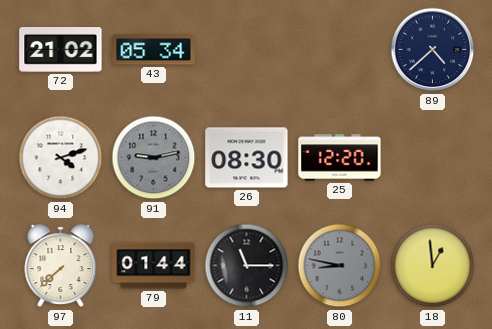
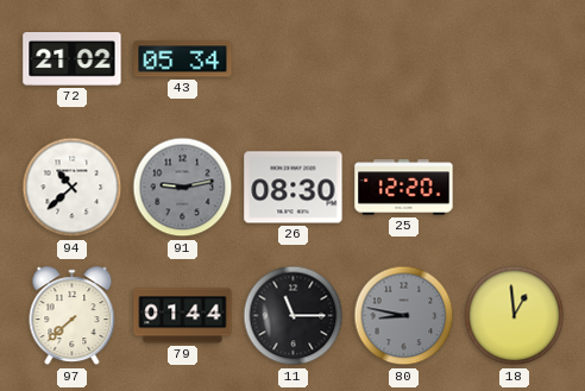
89: 4:38 -> none (433, 50)
94: 4:12 -> 10:38 (73, 188)
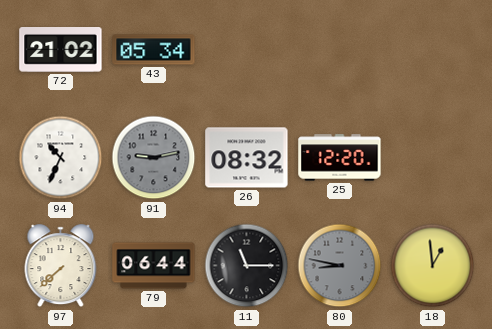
94: 10:38 -> 10:34 (61, 158)
26: 08:30 -> 08:32 (247, 158)
79: 01:44 -> 06:44 (154, 266)
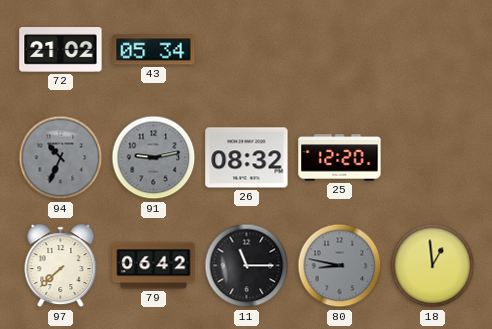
94 dial: white -> grey (61, 158)
79: 06:44 -> 06:42 (154, 266)
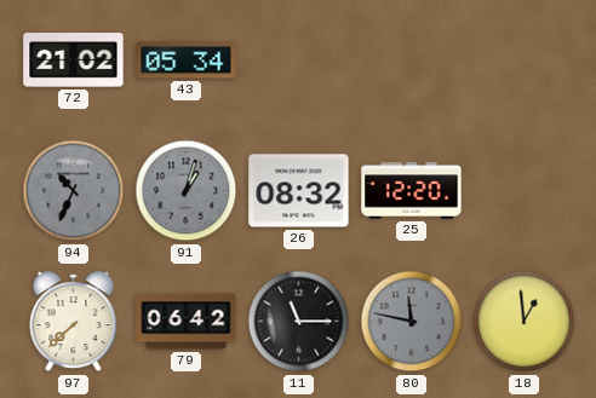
91: 9:13 -> 1:03 (187, 191)
80: 8:47 -> 11:47 (412, 322)
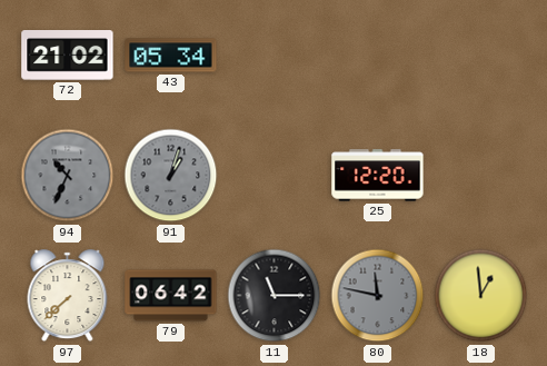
26: 08:32 -> none (299, 191)
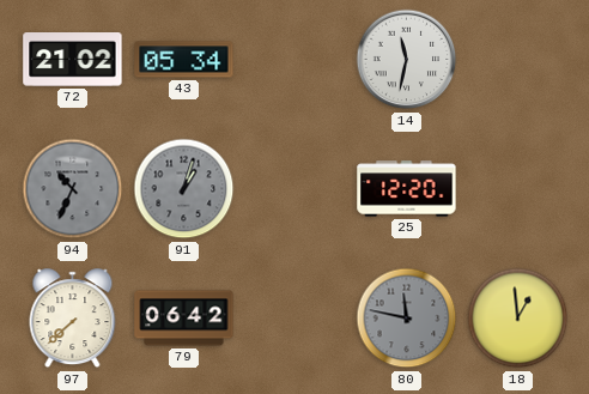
14: none -> 11:32 (407, 60)
11: 11:15 -> none (275, 296)
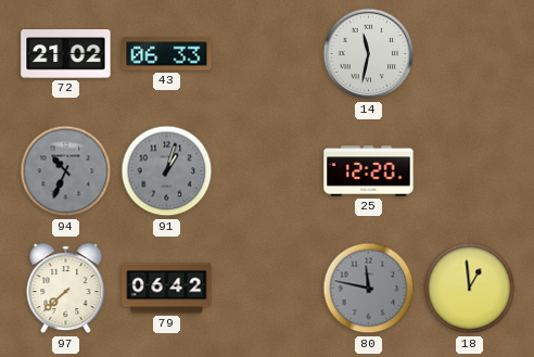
43: 05:34 -> 06:33 (167, 54)
